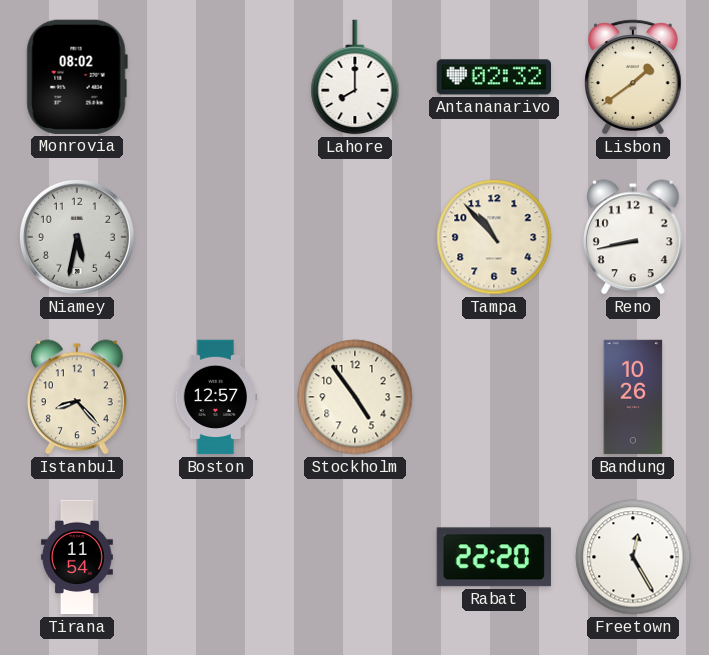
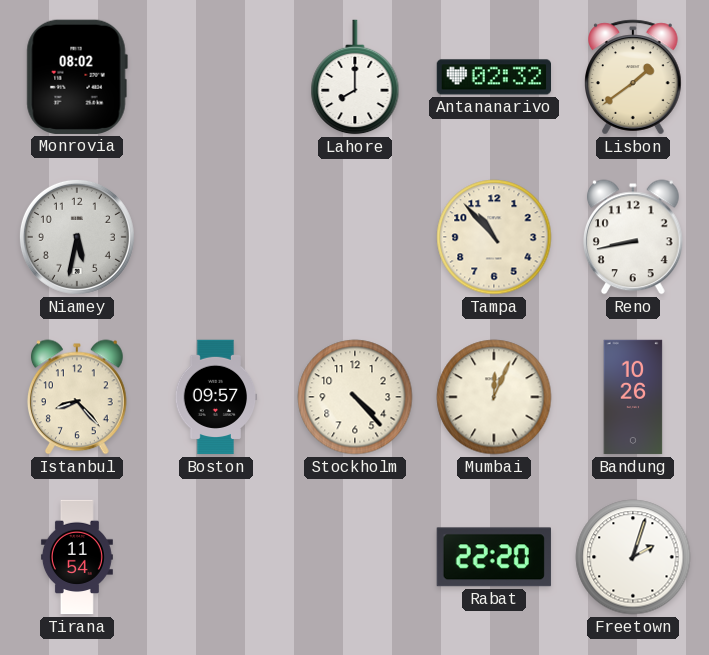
Boston: 12:57 -> 09:57 (216, 397)
Stockholm: 4:54 -> 4:23 (355, 397)
Mumbai: none -> 12:04 (494, 397)
Freetown: 12:25 -> 2:03 (633, 557)
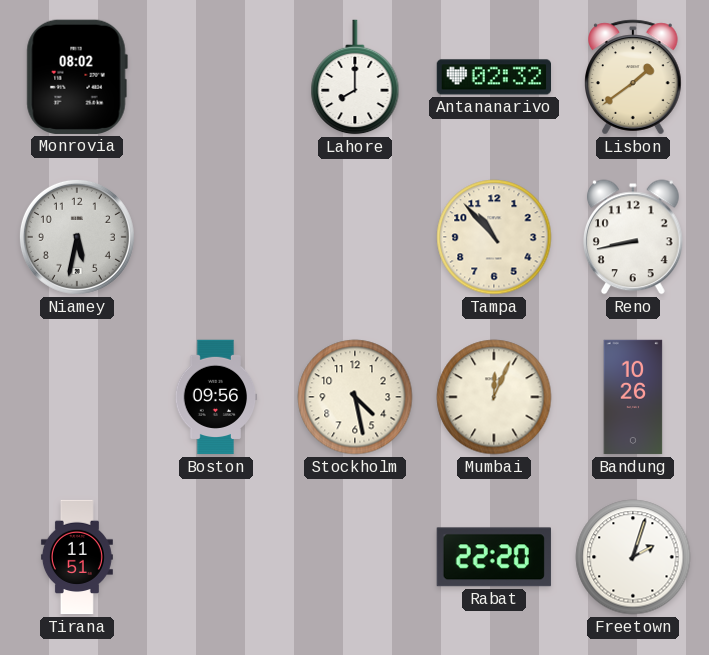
Istanbul: 8:23 -> none (77, 397)
Boston: 09:57 -> 09:56 (216, 397)
Stockholm: 4:23 -> 4:28 (355, 397)
Tirana: 11:54 -> 11:51 (77, 557)
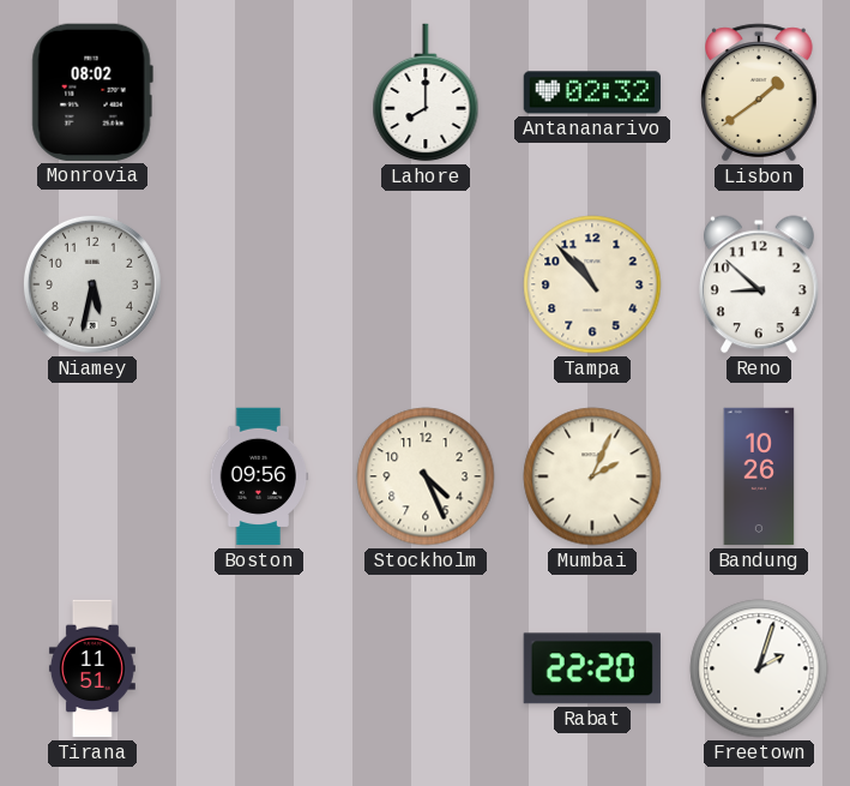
Reno: 8:43 -> 8:52 (759, 284)
Stockholm: 4:28 -> 4:26 (426, 476)
Mumbai: 12:04 -> 2:04 (592, 476)
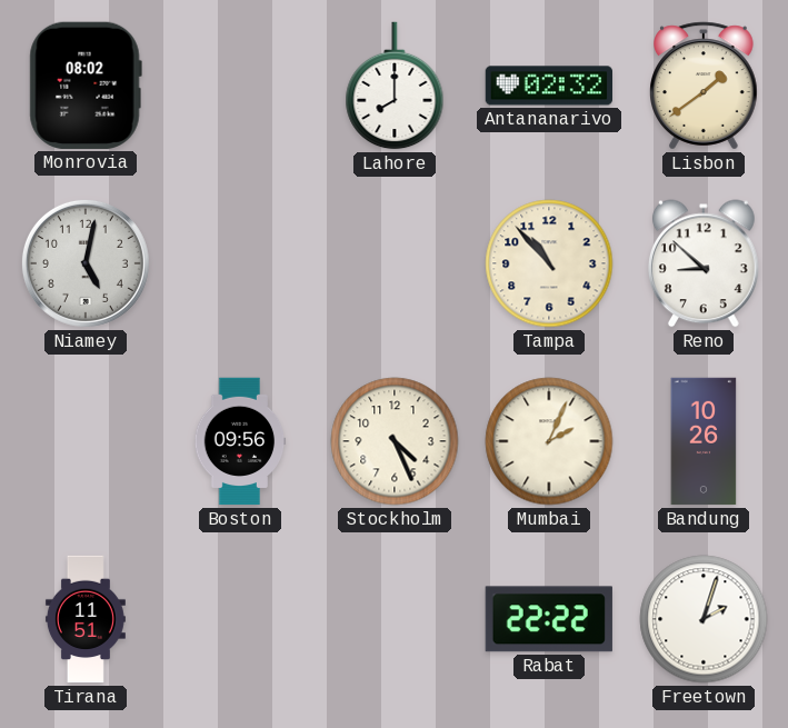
Niamey: 5:32 -> 5:02 (86, 263)
Rabat: 22:20 -> 22:22 (549, 619)
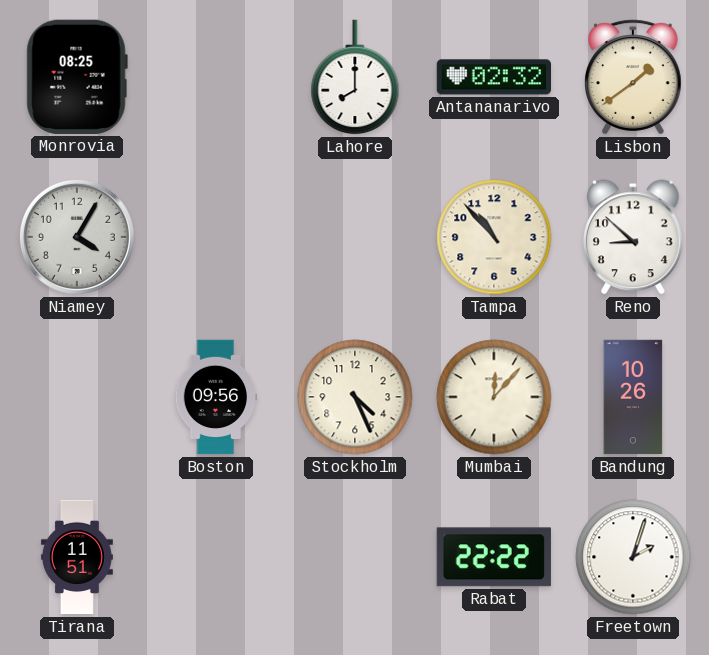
Monrovia: 08:02 -> 08:25 (77, 77)
Niamey: 5:02 -> 4:05 (77, 237)
Mumbai: 2:04 -> 12:07 (494, 397)
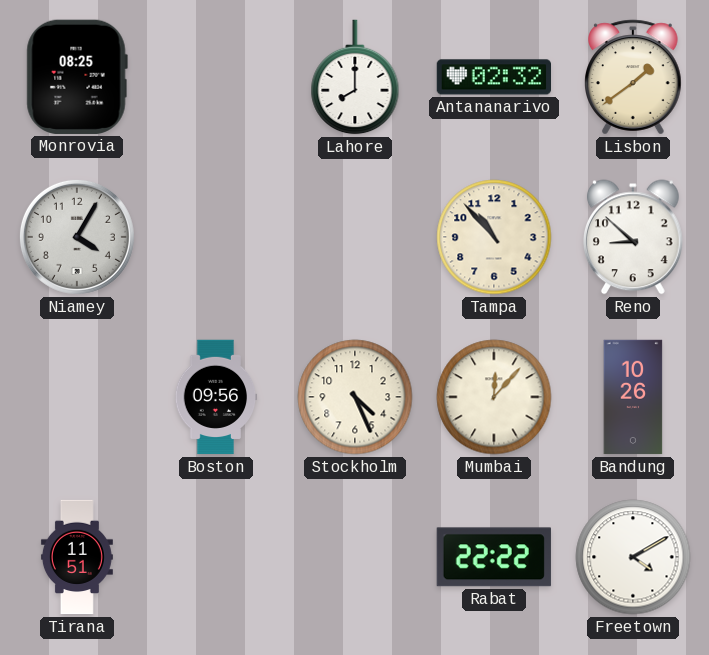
Freetown: 2:03 -> 4:10 (633, 557)
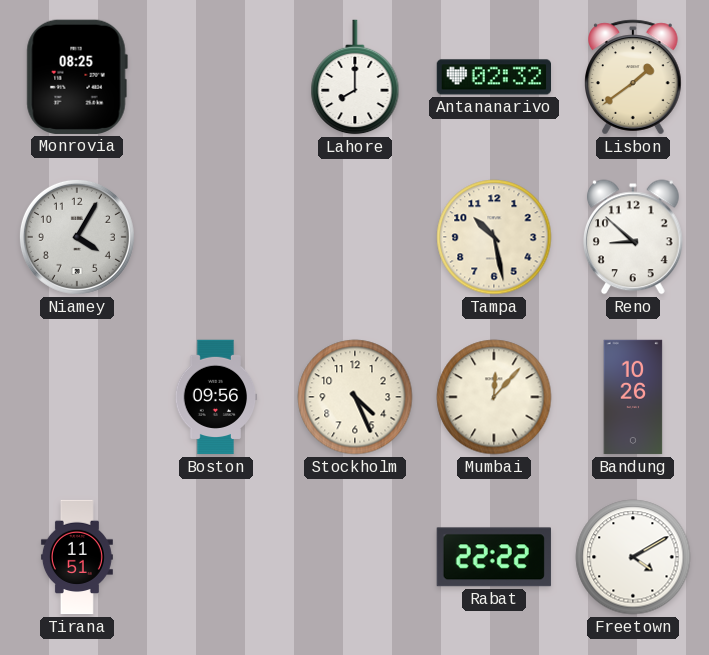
Tampa: 10:53 -> 10:28 (494, 237)
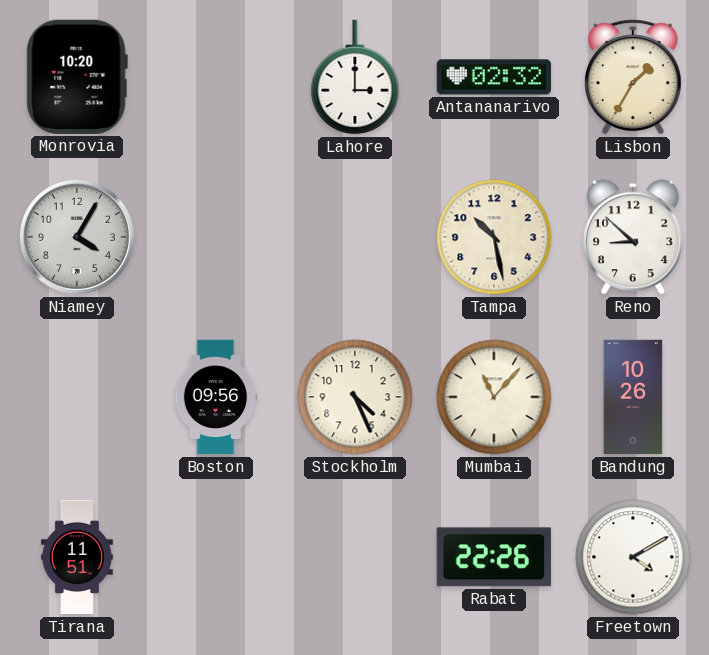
Monrovia: 08:25 -> 10:20 (77, 77)
Lahore: 8:00 -> 3:00 (355, 77)
Lisbon: 1:39 -> 1:35 (633, 77)
Mumbai: 12:07 -> 11:07 (494, 397)
Rabat: 22:22 -> 22:26 (494, 557)
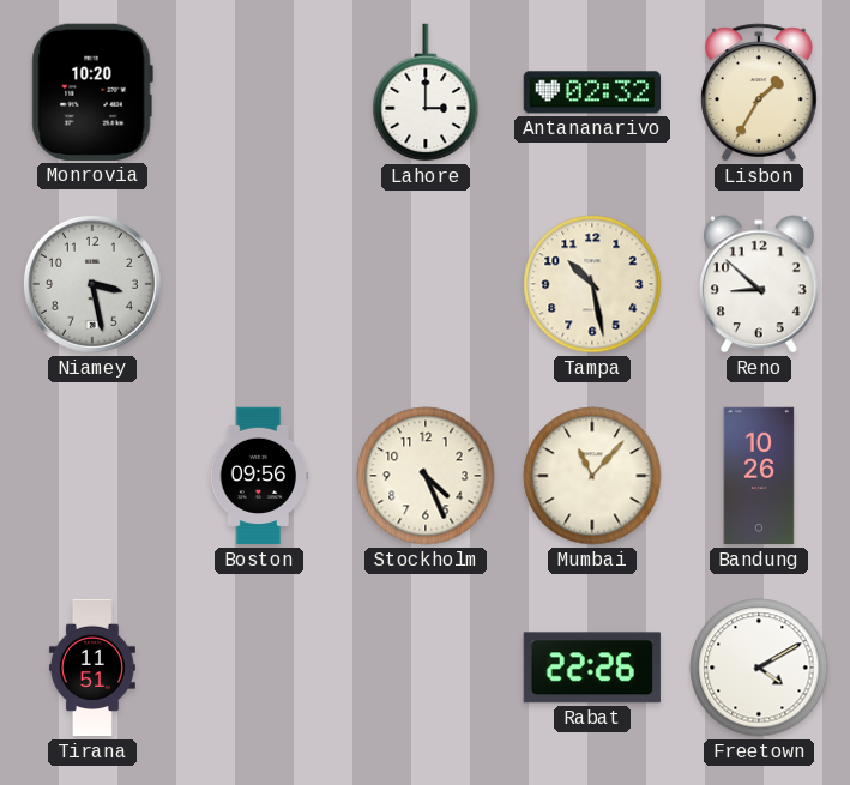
Niamey: 4:05 -> 3:28 (92, 284)
